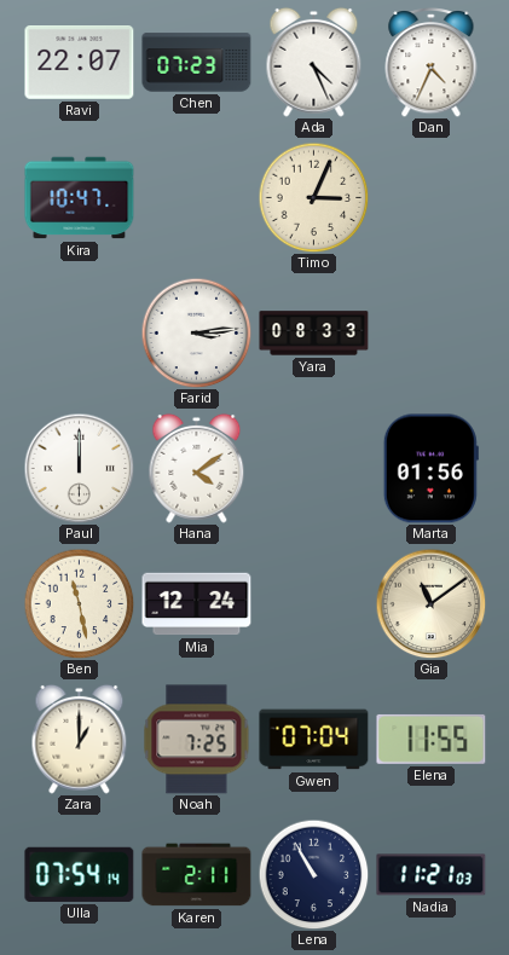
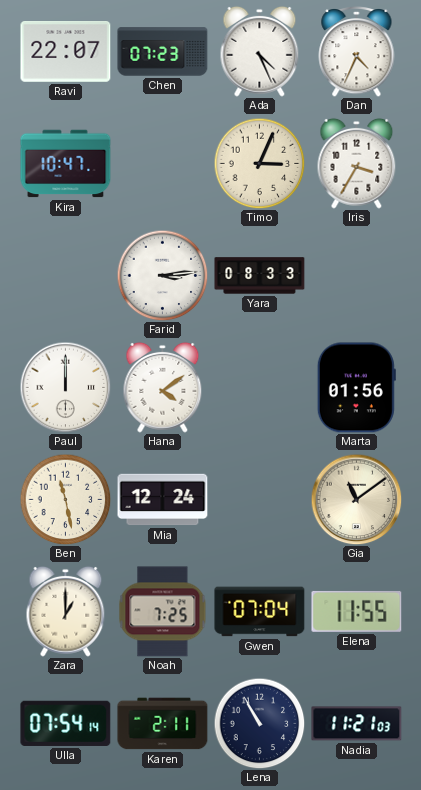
Iris: none -> 3:35 (357, 163)
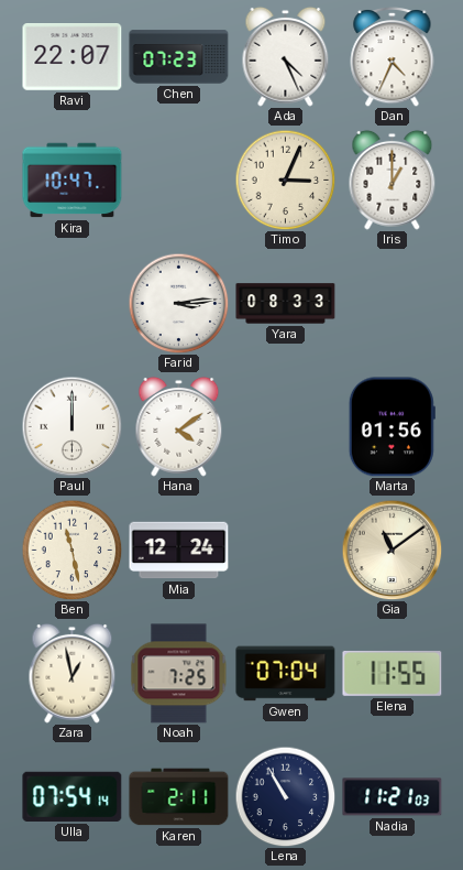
Iris: 3:35 -> 1:00 (393, 180)
Zara: 1:00 -> 12:58 (73, 673)
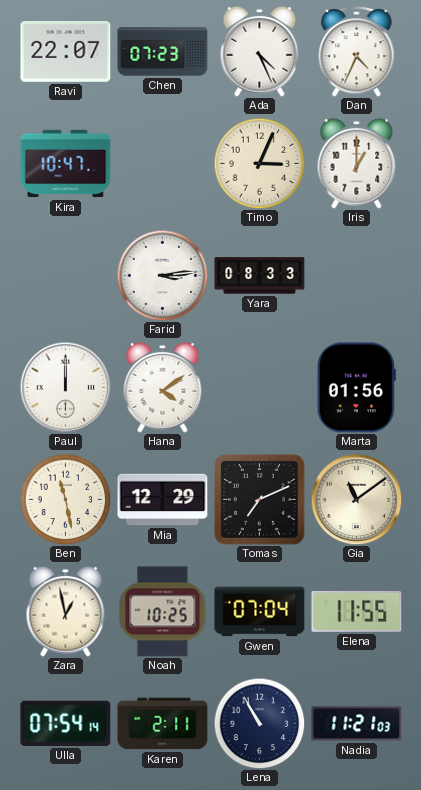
Mia: 12:24 -> 12:29 (163, 500)
Tomas: none -> 7:11 (260, 500)
Noah: 7:25 -> 10:25 (163, 612)
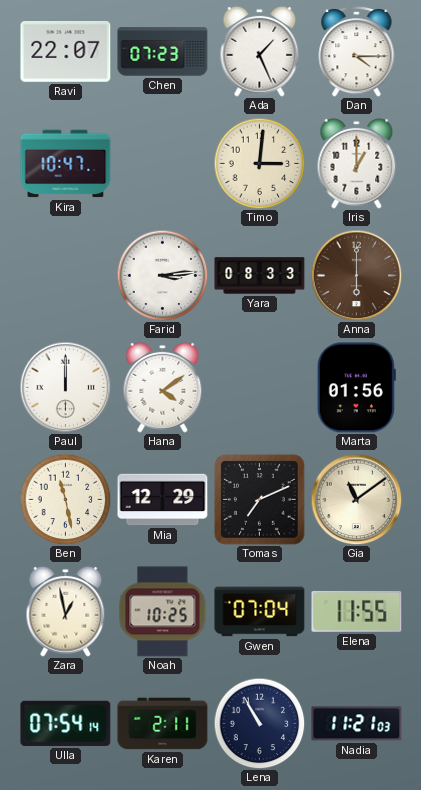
Ada: 4:26 -> 1:26 (260, 51)
Dan: 4:34 -> 4:15 (357, 52)
Timo: 3:04 -> 3:01 (259, 163)
Anna: none -> 6:00 (356, 275)
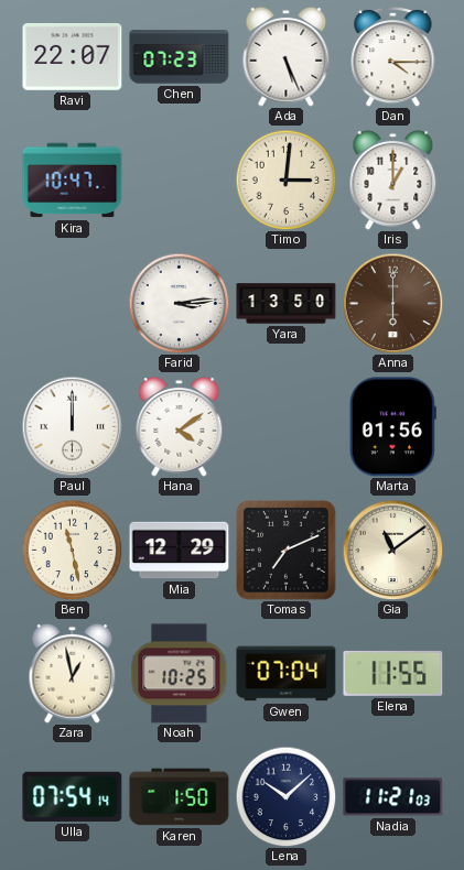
Ada: 1:26 -> 5:26 (287, 56)
Yara: 08:33 -> 13:50 (287, 304)
Karen: 2:11 -> 1:50 (180, 797)
Lena: 10:55 -> 10:08 (285, 796)
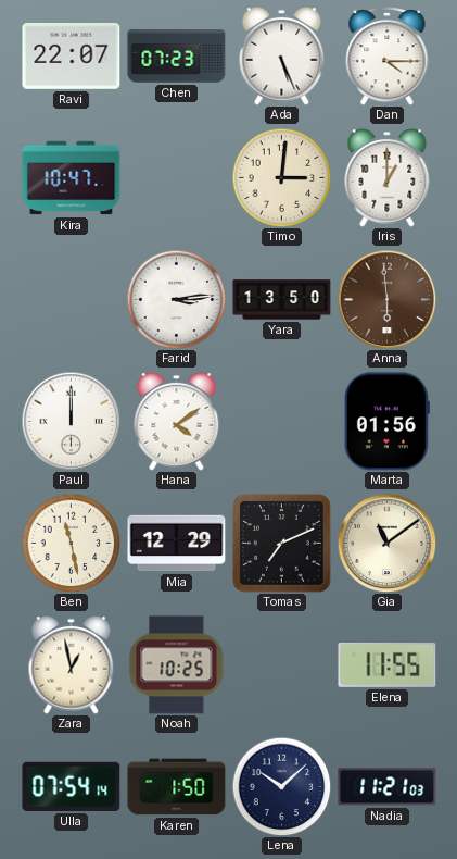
Anna: 6:00 -> 5:59 (386, 299)
Gwen: 07:04 -> none (287, 674)
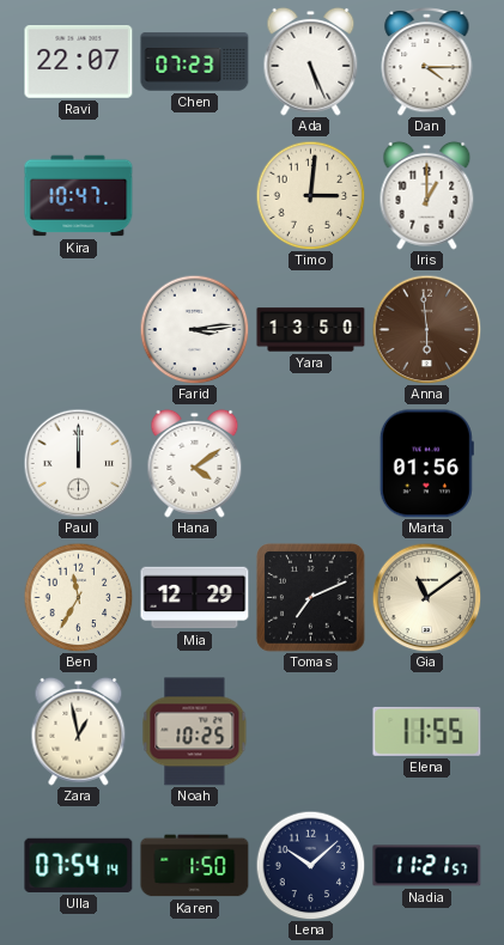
Ben: 11:28 -> 11:35 (78, 597)
Nadia: 11:21:03 -> 11:21:57 (427, 866)
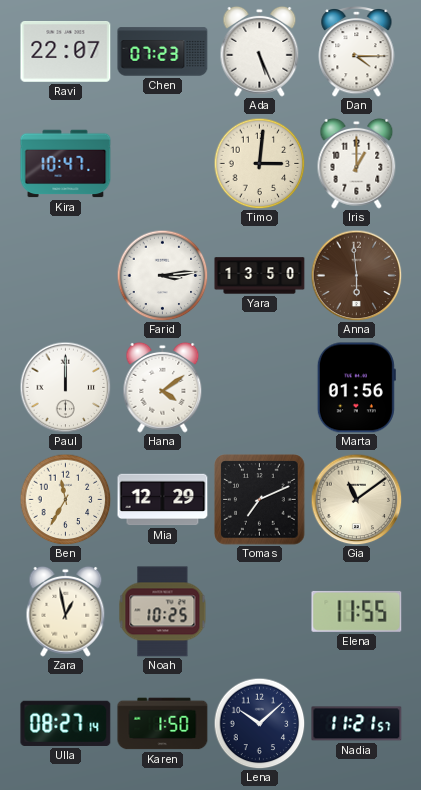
Ulla: 07:54 -> 08:27 (66, 723)
